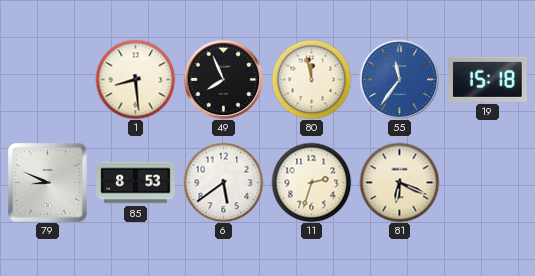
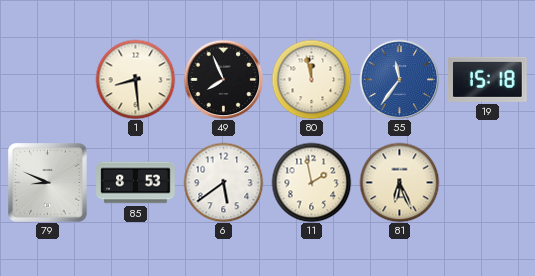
11: 2:33 -> 1:58 (311, 182)
81: 6:19 -> 6:26 (399, 182)
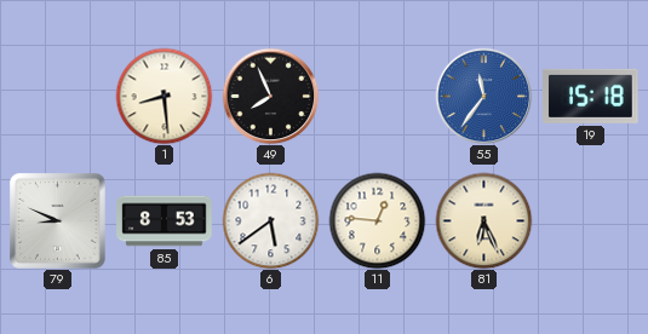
80: 11:58 -> none (311, 79)
11: 1:58 -> 12:46 (377, 220)
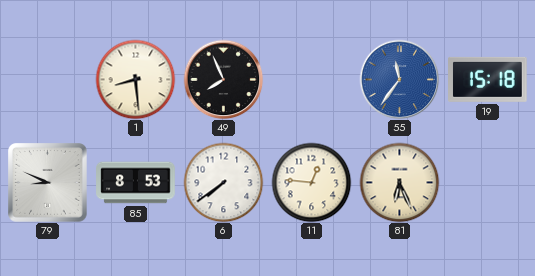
6: 5:39 -> 7:39 (223, 182)
